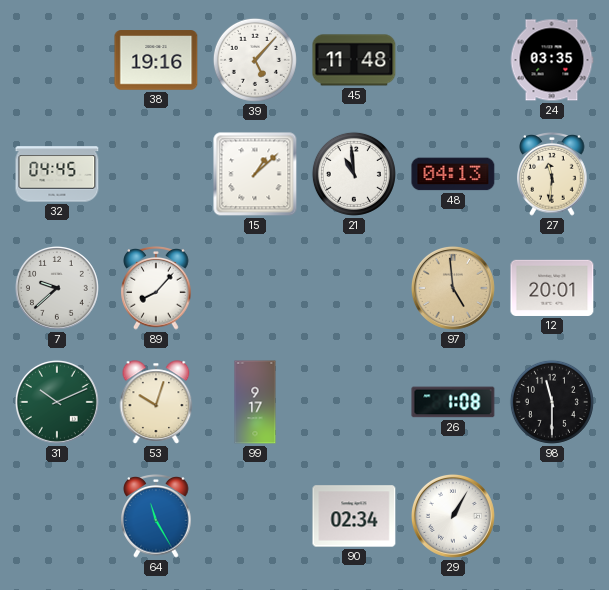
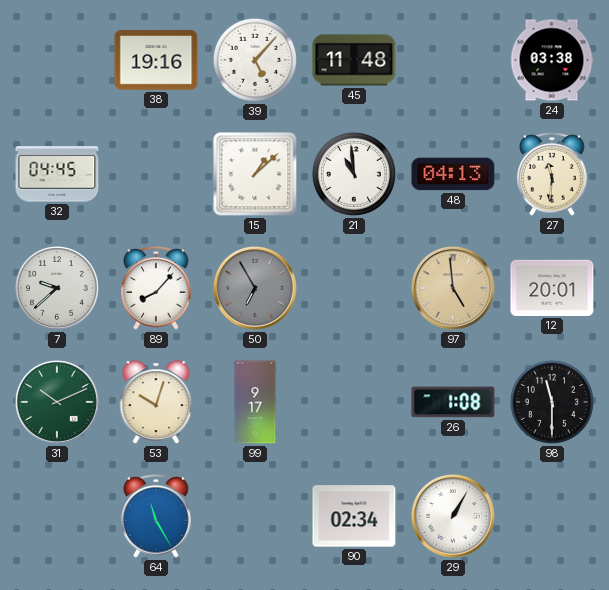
24: 03:35 -> 03:38 (552, 60)
50: none -> 6:55 (255, 288)
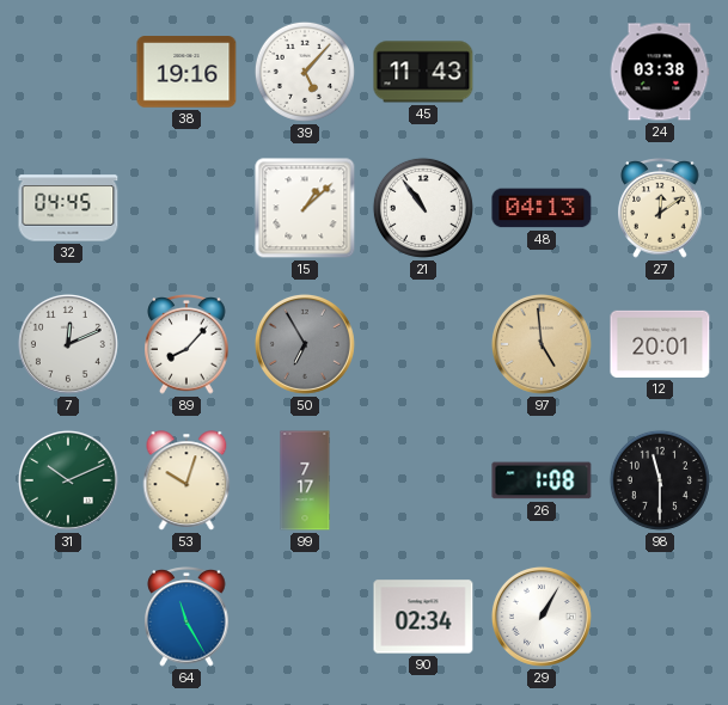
45: 11:48 -> 11:43 (423, 72)
21: 10:59 -> 10:54 (423, 208)
27: 11:31 -> 12:09 (660, 209)
7: 9:38 -> 12:11 (68, 344)
99: 9:17 -> 7:17 (305, 480)
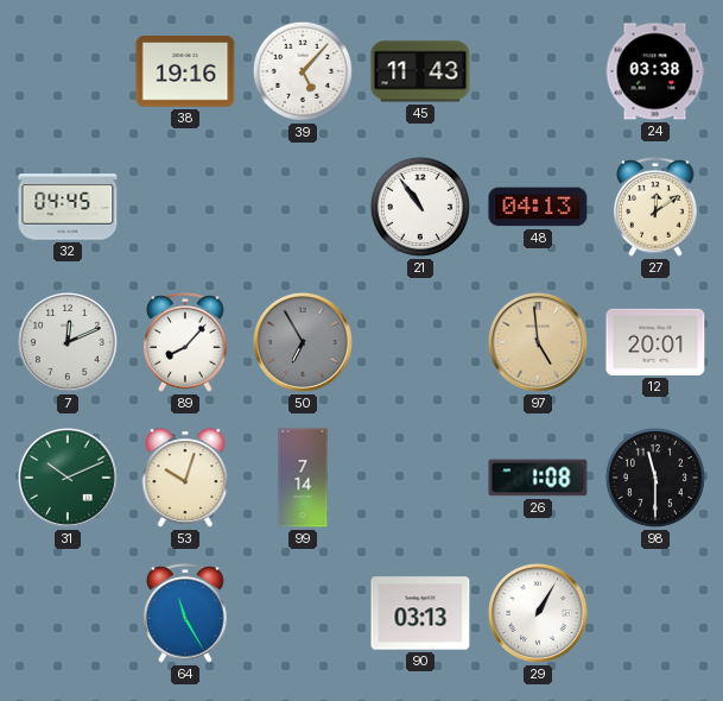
15: 1:08 -> none (305, 208)
99: 7:17 -> 7:14 (303, 478)
90: 02:34 -> 03:13 (420, 613)
